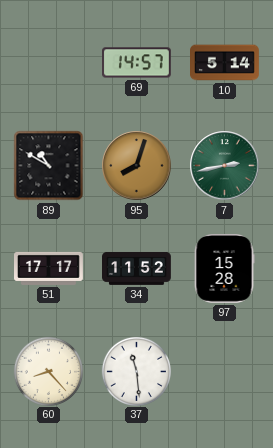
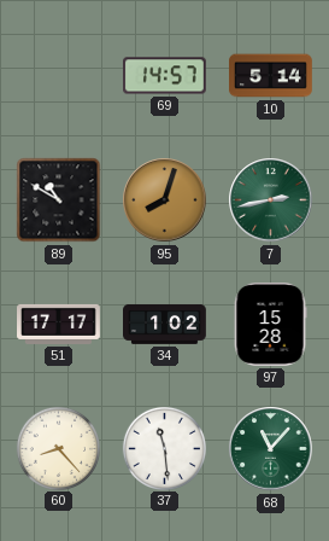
34: 11:52 -> 1:02 (165, 324)
68: none -> 11:07 (271, 449)
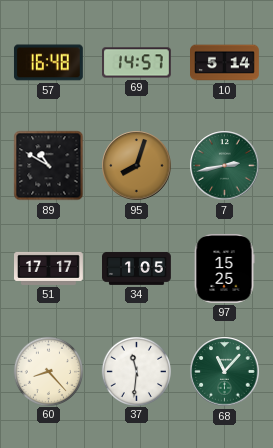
57: none -> 16:48 (48, 63)
34: 1:02 -> 1:05 (137, 268)
97: 15:28 -> 15:25 (224, 269)
37: 11:29 -> 11:31 (136, 371)
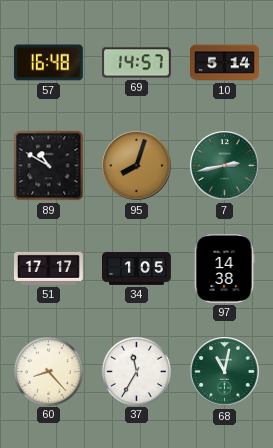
97: 15:25 -> 14:38 (224, 269)
37: 11:31 -> 11:35 (136, 371)
68: 11:07 -> 11:02 (225, 372)
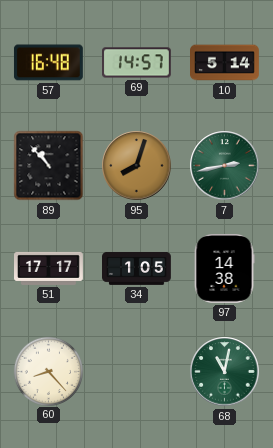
89: 10:50 -> 10:53 (49, 166)
37: 11:35 -> none (136, 371)
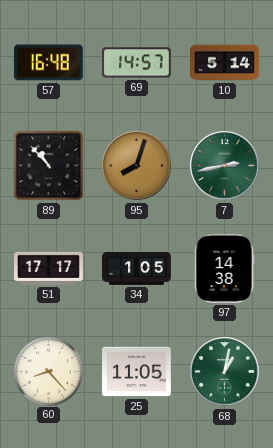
25: none -> 11:05 (137, 372)
68: 11:02 -> 1:02 (225, 372)
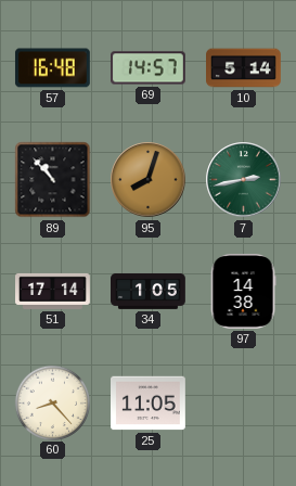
51: 17:17 -> 17:14 (53, 291)
68: 1:02 -> none (225, 372)
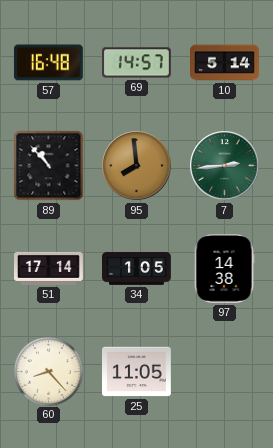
95: 8:03 -> 7:59 (137, 166)
7: 2:43 -> 2:44 (225, 166)
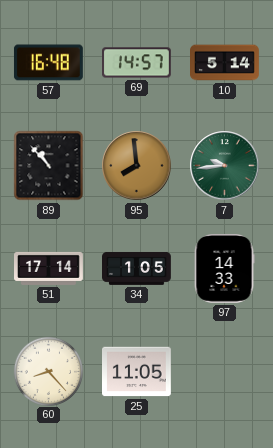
7: 2:44 -> 9:44 (225, 166)
97: 14:38 -> 14:33 (224, 269)
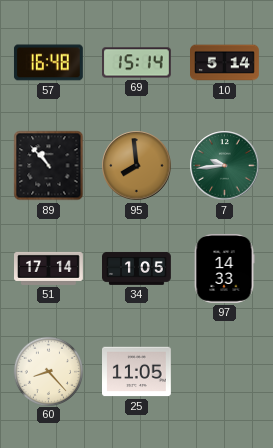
69: 14:57 -> 15:14 (137, 63)
